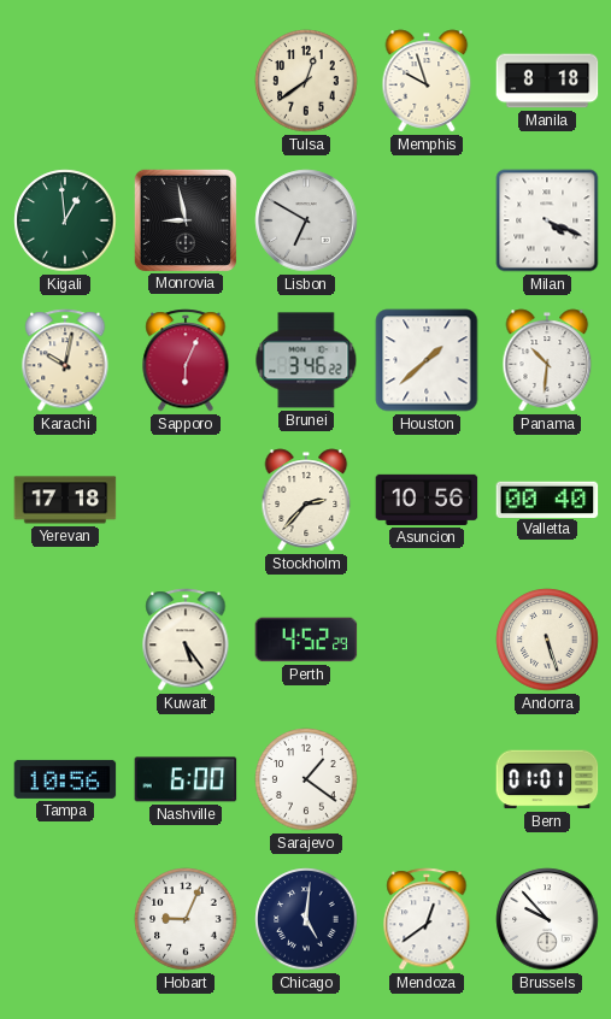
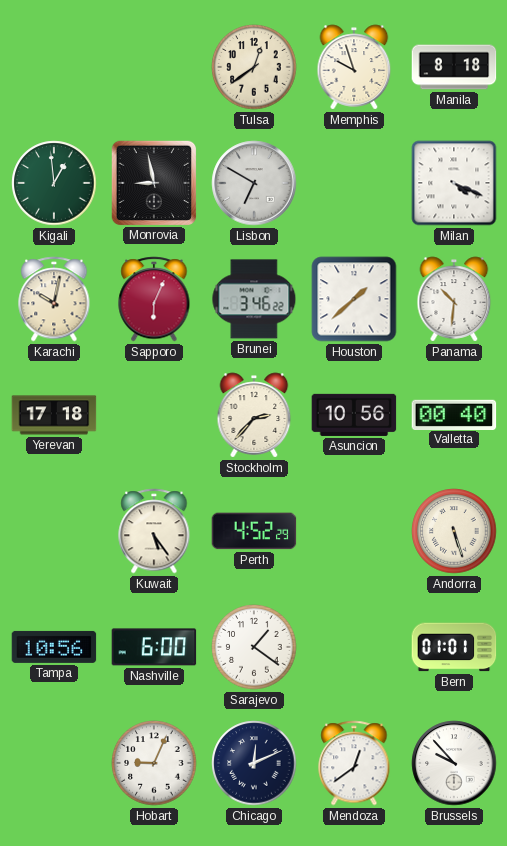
Chicago: 5:01 -> 12:11 (254, 763)
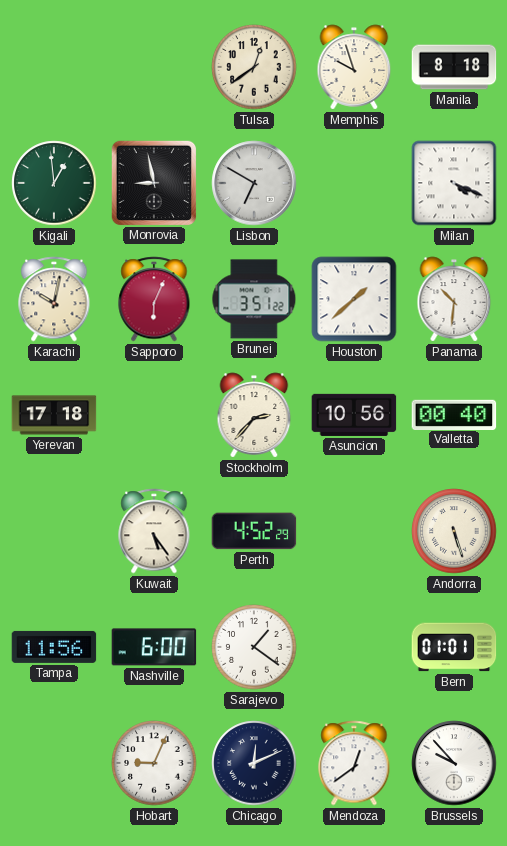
Brunei: 3:46 -> 3:51 (254, 299)
Tampa: 10:56 -> 11:56 (54, 647)
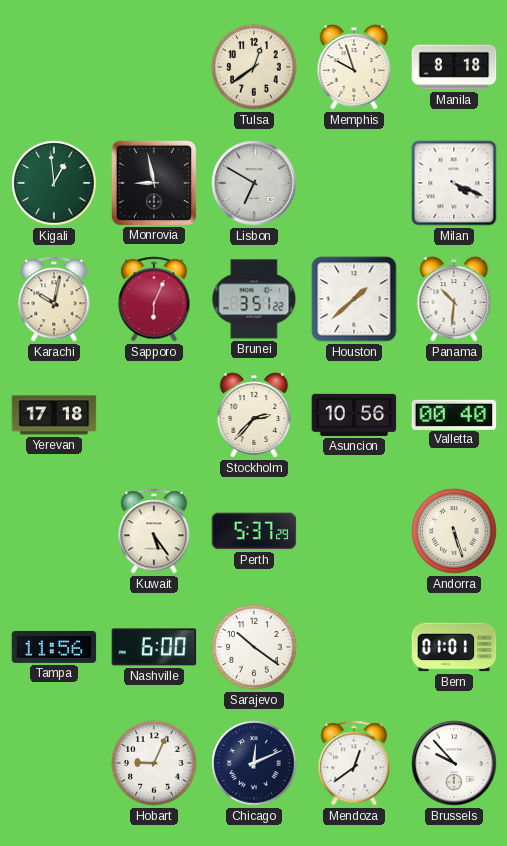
Perth: 4:52 -> 5:37 (254, 531)
Sarajevo: 1:21 -> 10:21 (254, 647)
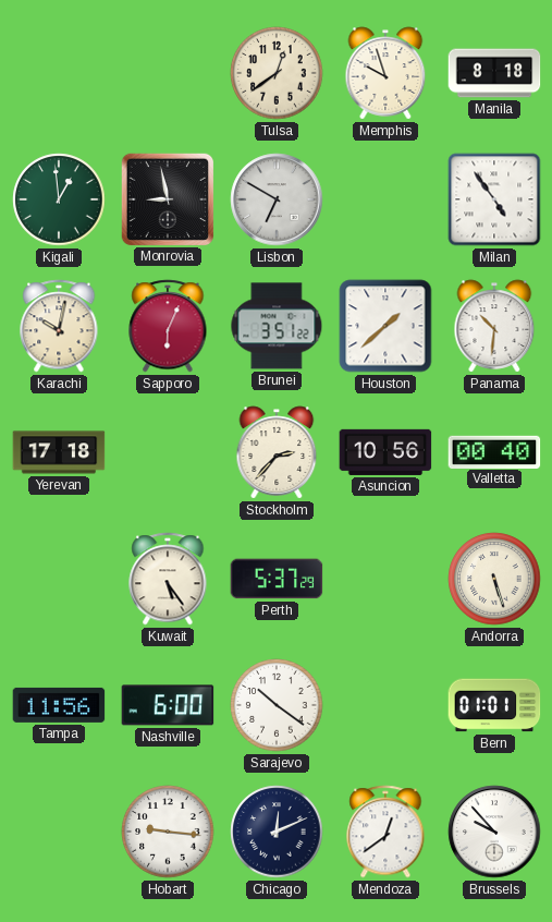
Milan: 4:19 -> 4:54 (494, 199)
Hobart: 9:04 -> 9:16 (168, 832)
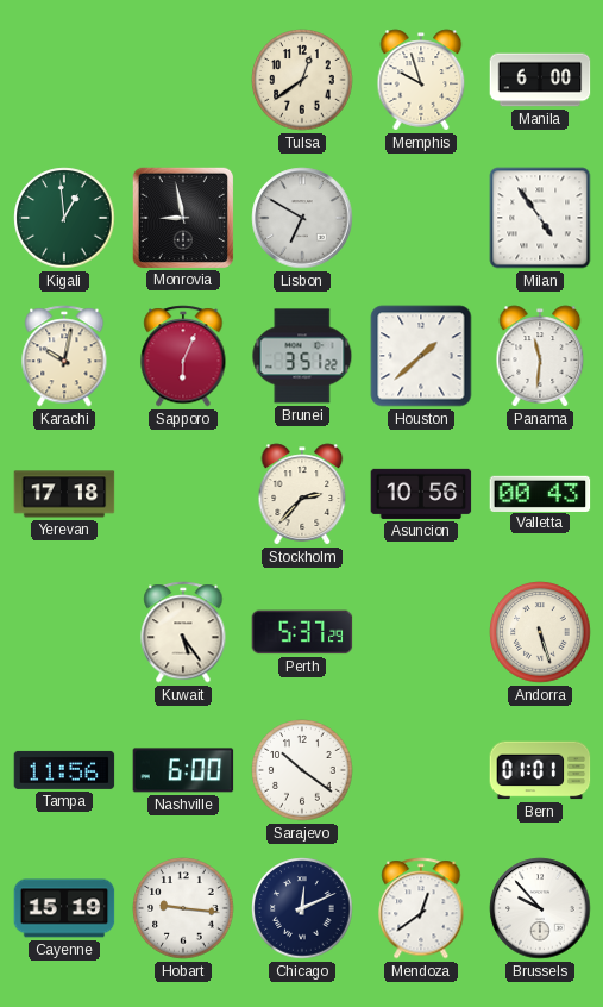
Manila: 8:18 -> 6:00 (540, 80)
Panama: 10:31 -> 11:31 (540, 356)
Valletta: 00:40 -> 00:43 (540, 493)
Cayenne: none -> 15:19 (64, 908)
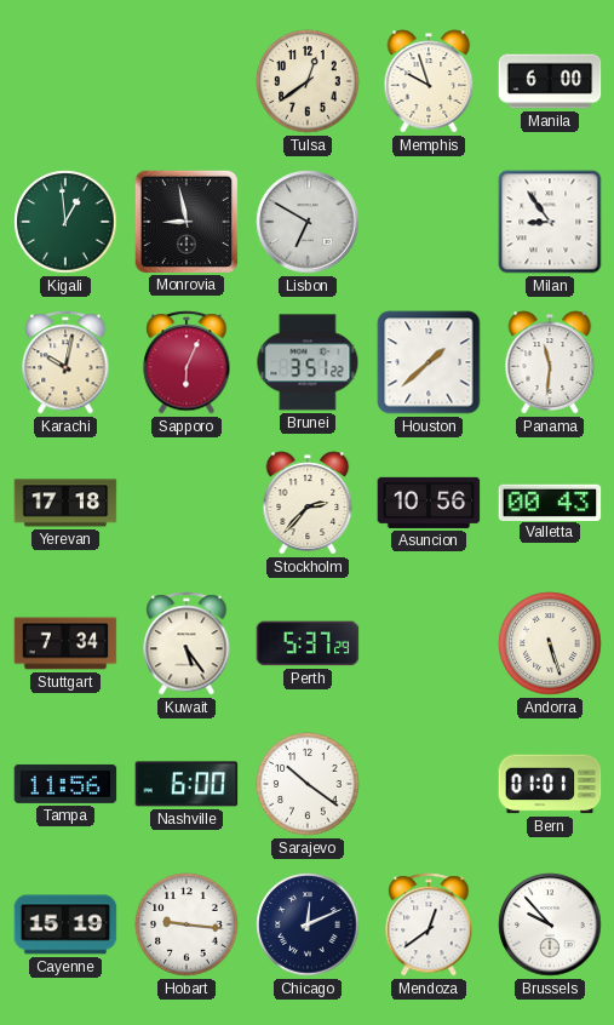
Milan: 4:54 -> 8:54 (550, 222)
Stuttgart: none -> 7:34 (65, 643)
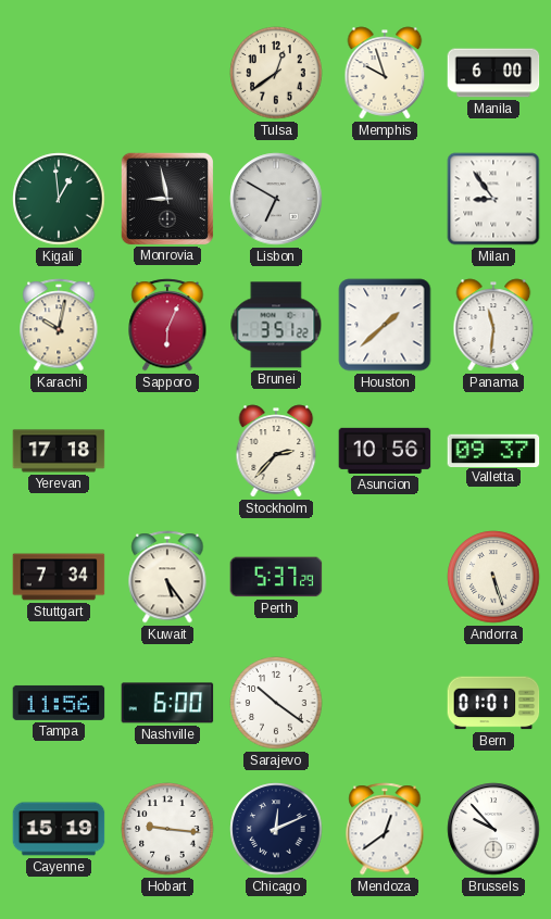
Valletta: 00:43 -> 09:37 (493, 450)
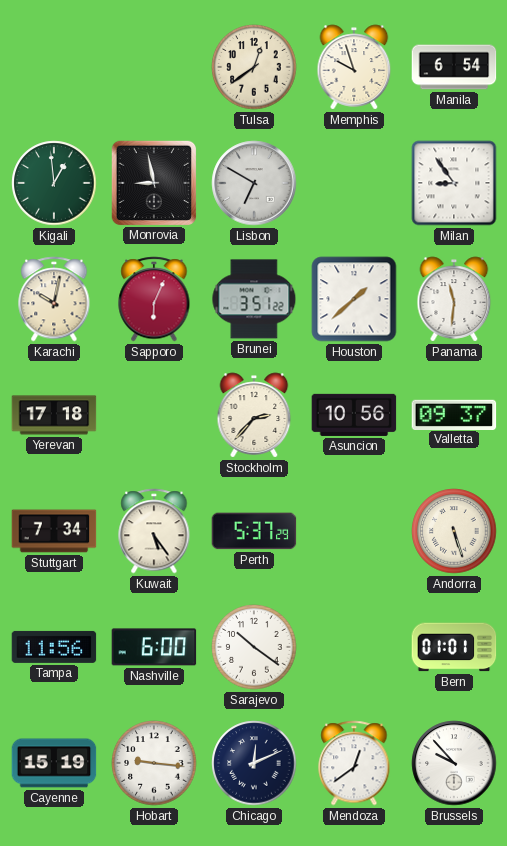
Manila: 6:00 -> 6:54 (454, 67)
